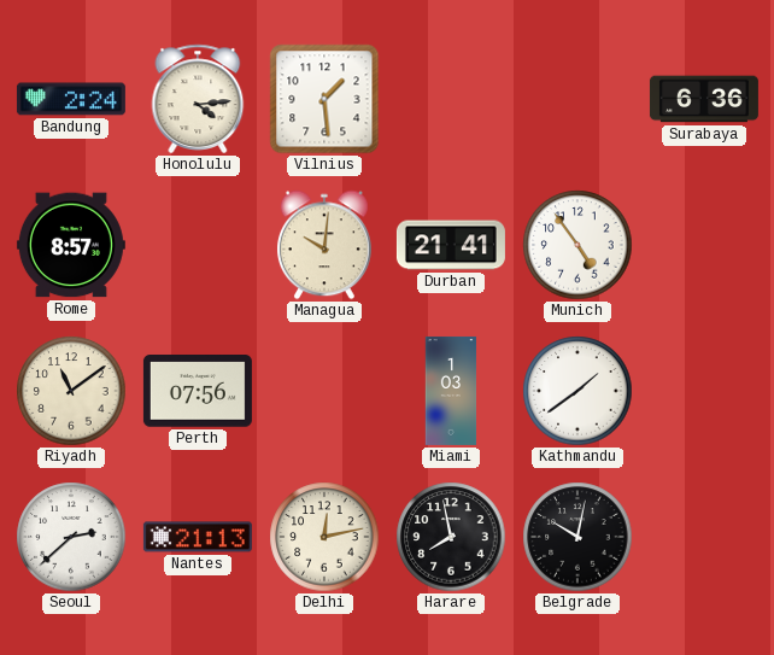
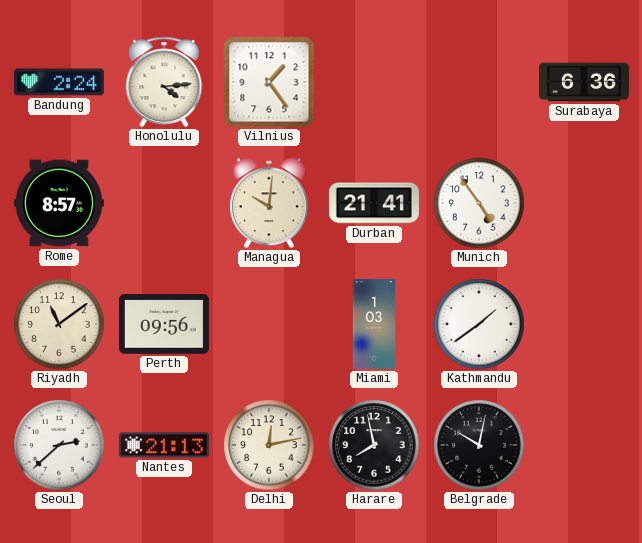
Vilnius: 1:29 -> 1:24 (269, 82)
Perth: 07:56 -> 09:56 (164, 324)
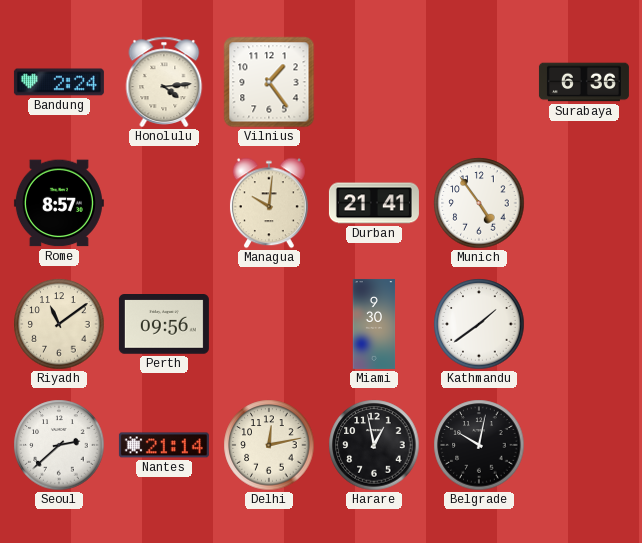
Miami: 1:03 -> 9:30 (374, 324)
Nantes: 21:13 -> 21:14 (164, 445)
Harare: 7:58 -> 12:58 (374, 445)
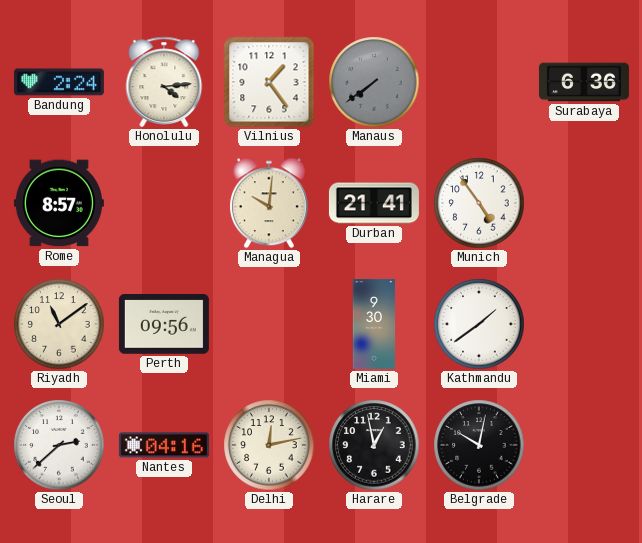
Manaus: none -> 7:39 (374, 82)
Nantes: 21:14 -> 04:16 (164, 445)
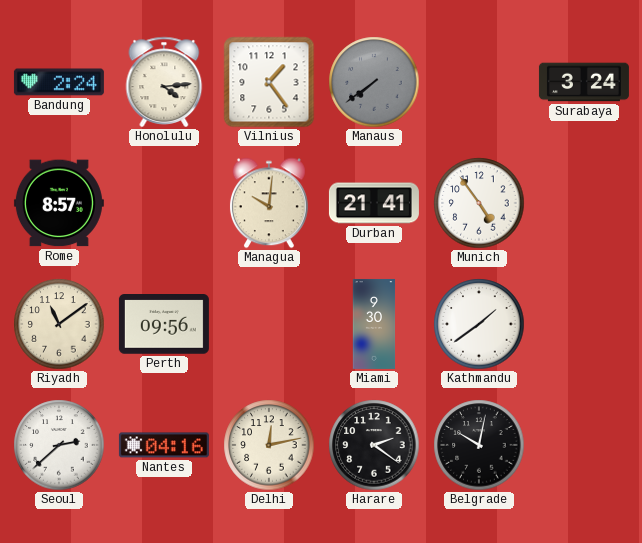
Surabaya: 6:36 -> 3:24 (584, 82)
Harare: 12:58 -> 2:21 (374, 445)
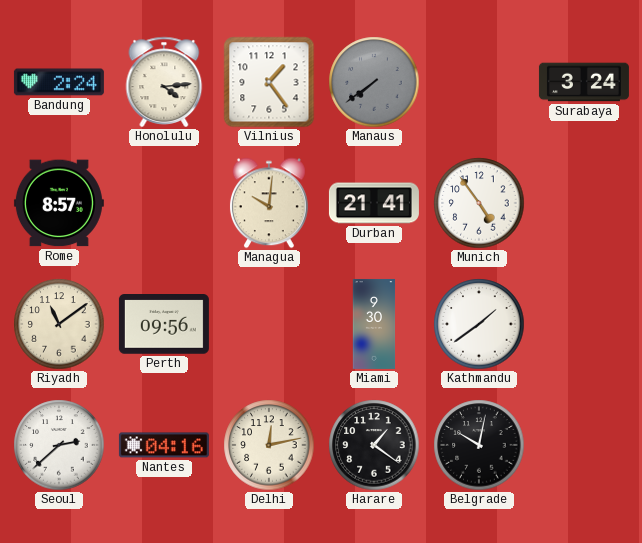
Harare: 2:21 -> 1:21 (374, 445)
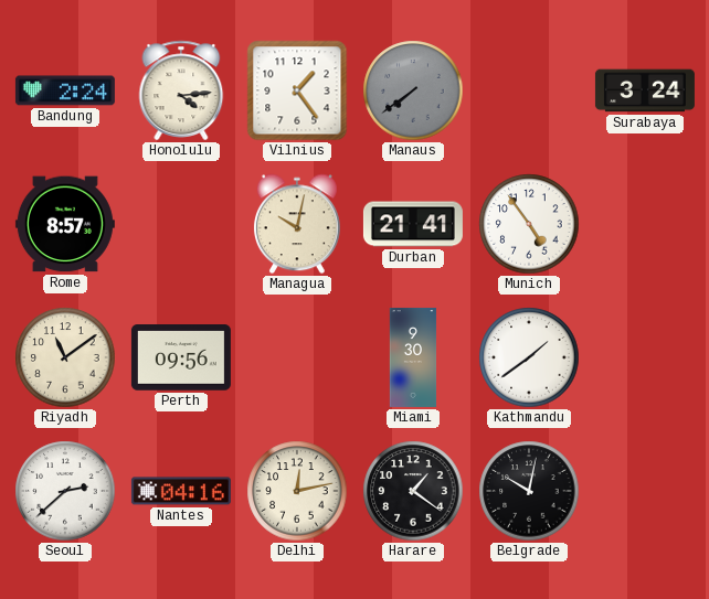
Managua: 10:01 -> 10:02 (297, 224)
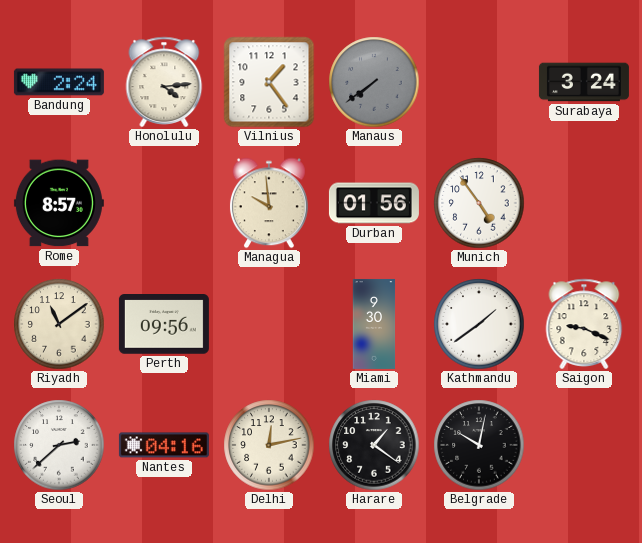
Managua: 10:02 -> 9:59 (269, 203)
Durban: 21:41 -> 01:56 (374, 203)
Saigon: none -> 9:19 (584, 324)
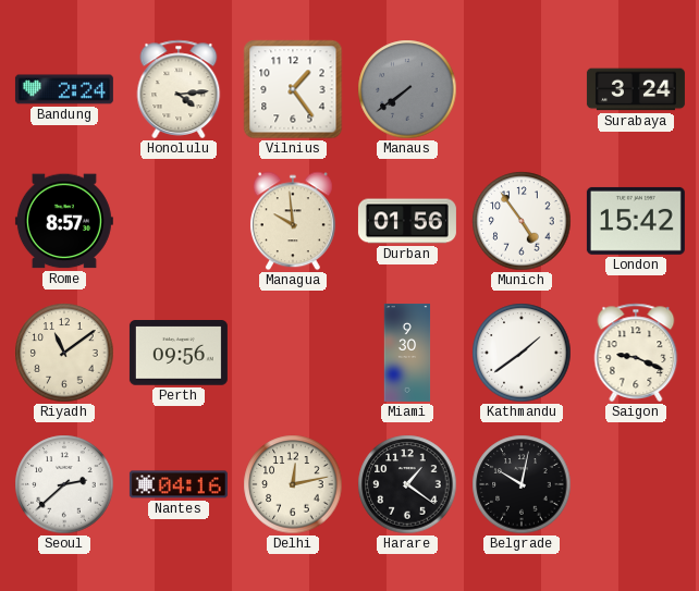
London: none -> 15:42 (636, 221)
